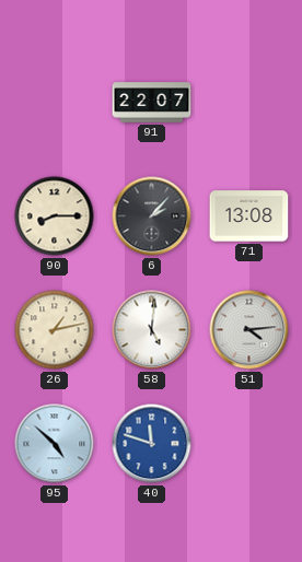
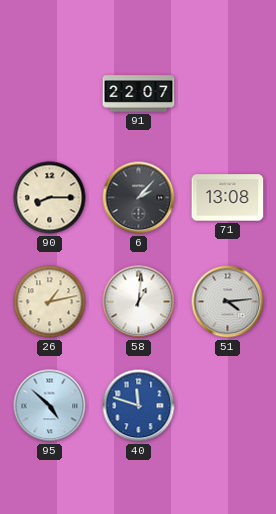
58: 5:01 -> 1:01 (139, 302)
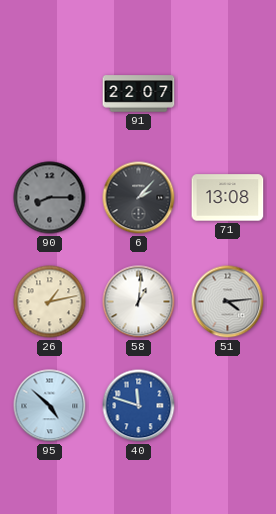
90 dial: cream -> grey (50, 198)
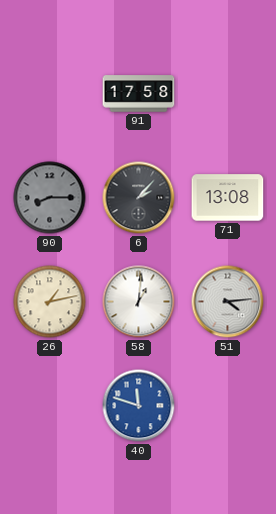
91: 22:07 -> 17:58 (139, 94)
95: 4:52 -> none (50, 406)
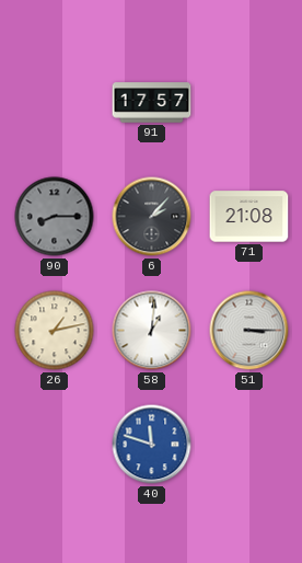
91: 17:58 -> 17:57 (152, 103)
71: 13:08 -> 21:08 (249, 217)
51: 4:14 -> 3:15 (249, 331)
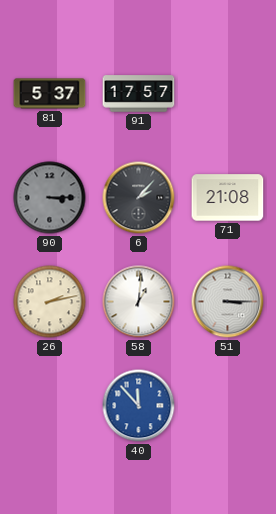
81: none -> 5:37 (50, 94)
90: 8:15 -> 3:15 (50, 198)
26: 1:13 -> 2:13 (50, 302)
40: 11:48 -> 11:53 (139, 406)
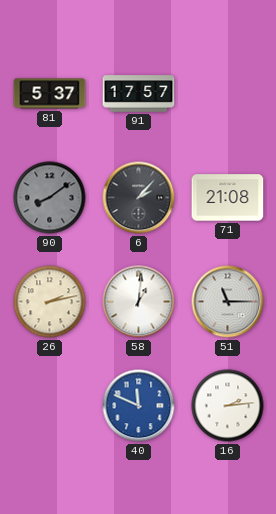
90: 3:15 -> 8:09 (50, 198)
51: 3:15 -> 11:15 (228, 302)
40: 11:53 -> 11:49 (139, 406)
16: none -> 2:14 (228, 406)
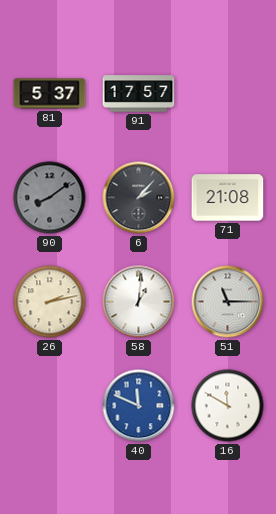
16: 2:14 -> 11:50 (228, 406)
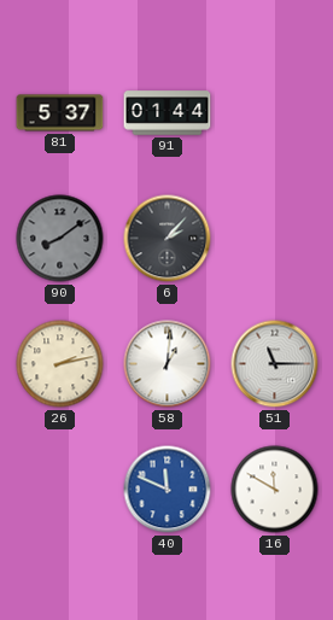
91: 17:57 -> 01:44 (168, 113)
71: 21:08 -> none (228, 198)
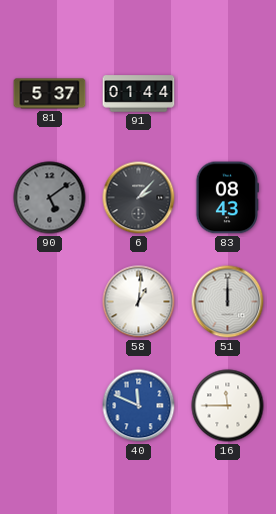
90: 8:09 -> 5:09 (50, 198)
83: none -> 08:43 (227, 198)
26: 2:13 -> none (60, 364)
51: 11:15 -> 12:00 (228, 302)
16: 11:50 -> 11:45 (228, 406)
